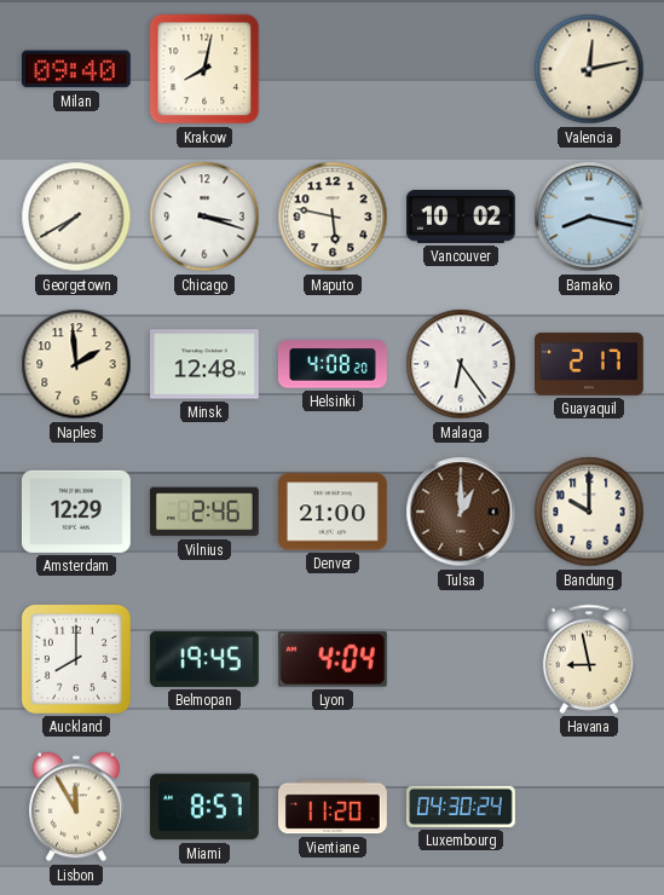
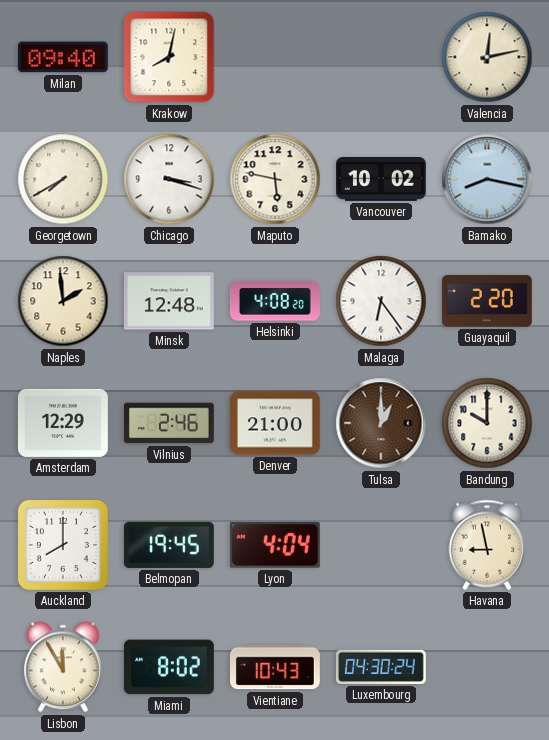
Guayaquil: 2:17 -> 2:20 (488, 301)
Miami: 8:57 -> 8:02 (169, 667)
Vientiane: 11:20 -> 10:43 (276, 667)
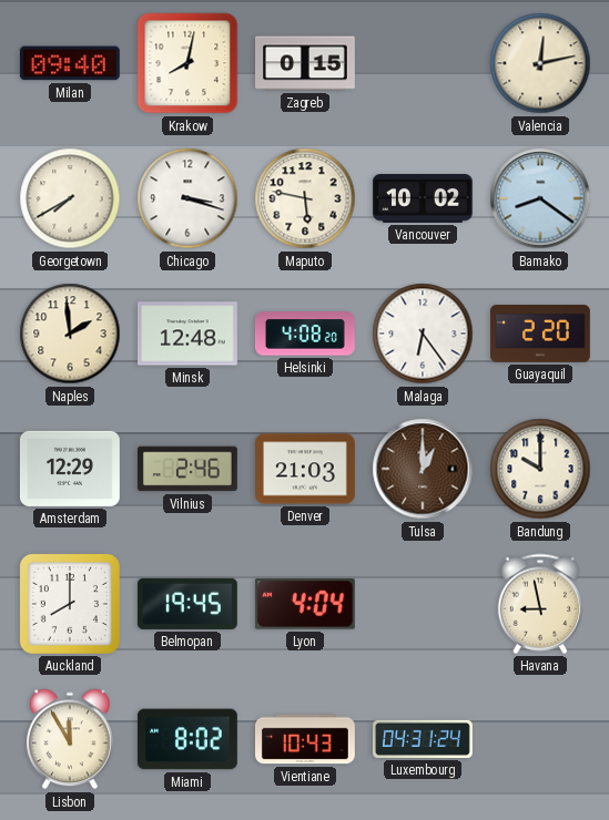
Zagreb: none -> 0:15 (306, 63)
Bamako: 8:17 -> 8:21 (540, 198)
Denver: 21:00 -> 21:03 (306, 469)
Luxembourg: 04:30 -> 04:31 (424, 739)
